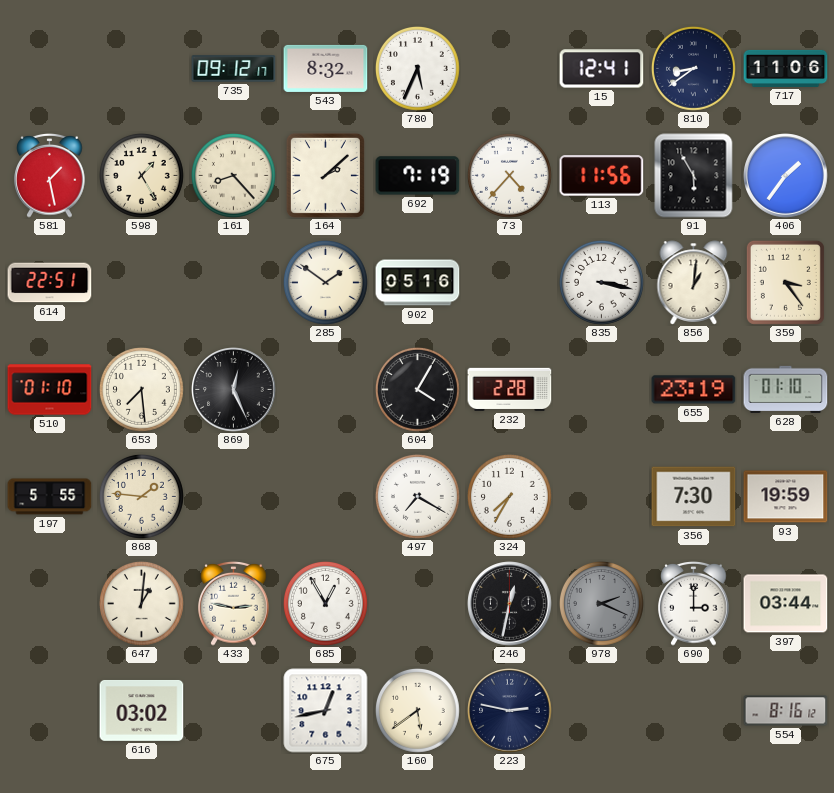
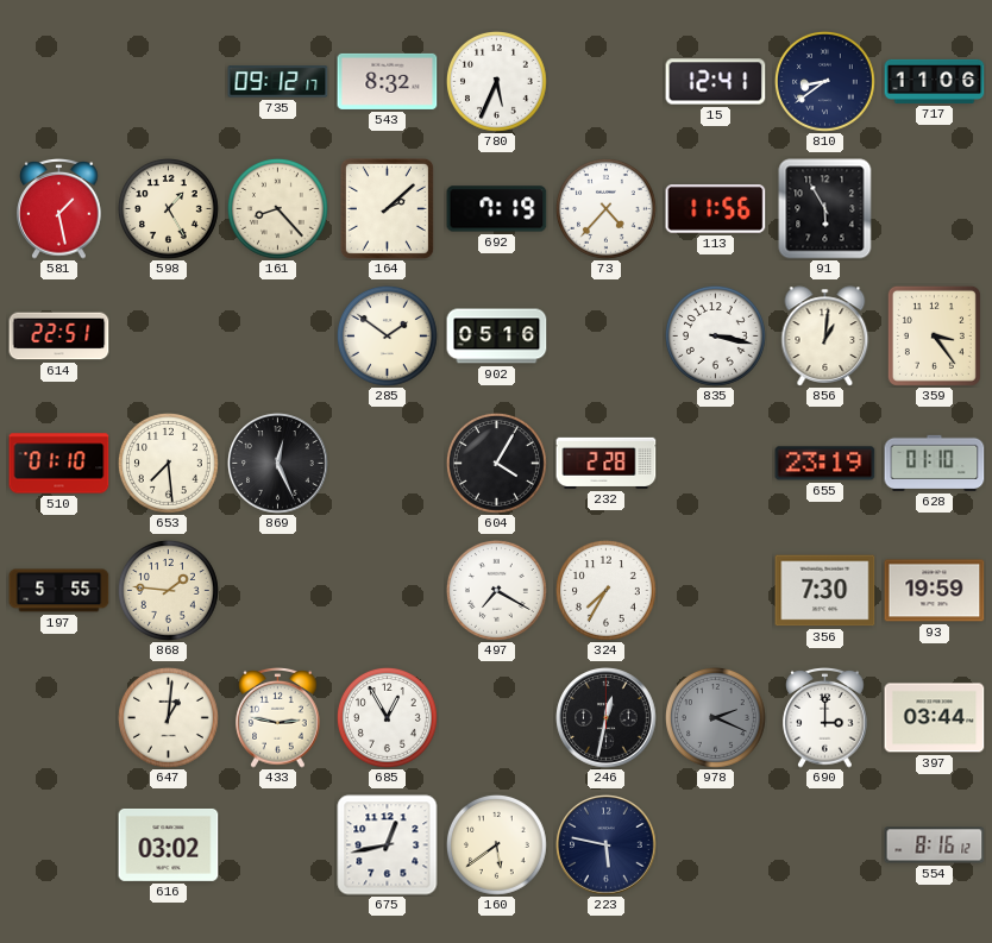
406: 1:36 -> none (786, 176)
223: 2:47 -> 5:47 (607, 845)
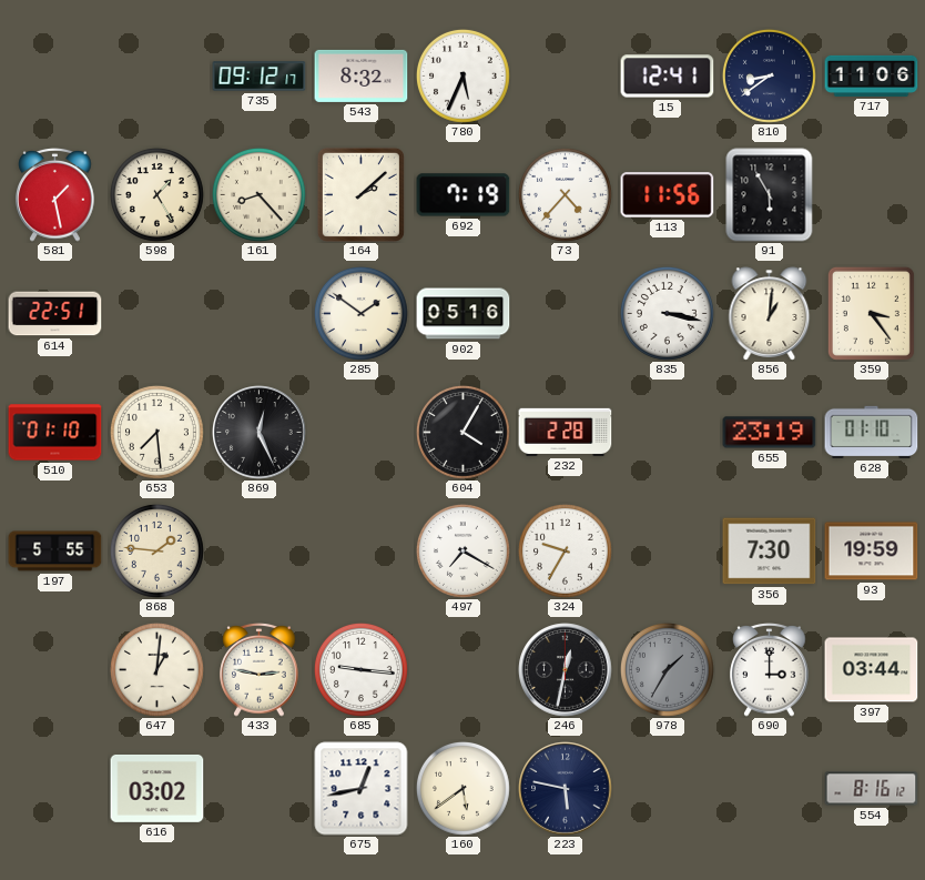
324: 7:35 -> 9:35 (565, 550)
685: 12:55 -> 9:16 (360, 669)
978: 2:19 -> 1:35 (667, 669)
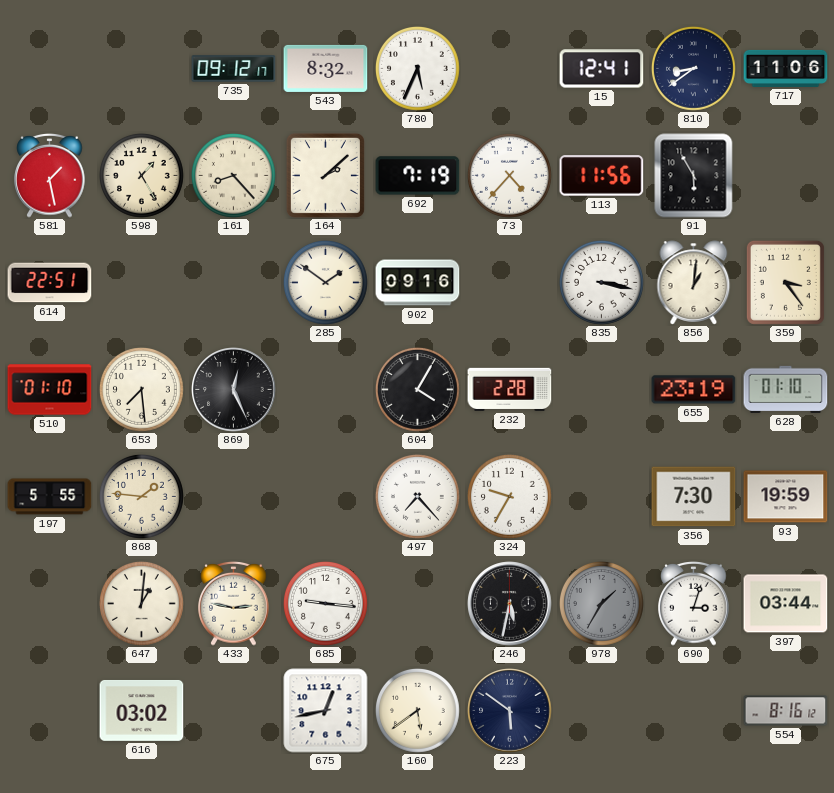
902: 05:16 -> 09:16 (418, 283)
497: 7:20 -> 7:23 (417, 496)
246: 12:32 -> 5:32 (510, 604)
690: 3:00 -> 3:03 (694, 604)
223: 5:47 -> 5:51 (510, 711)
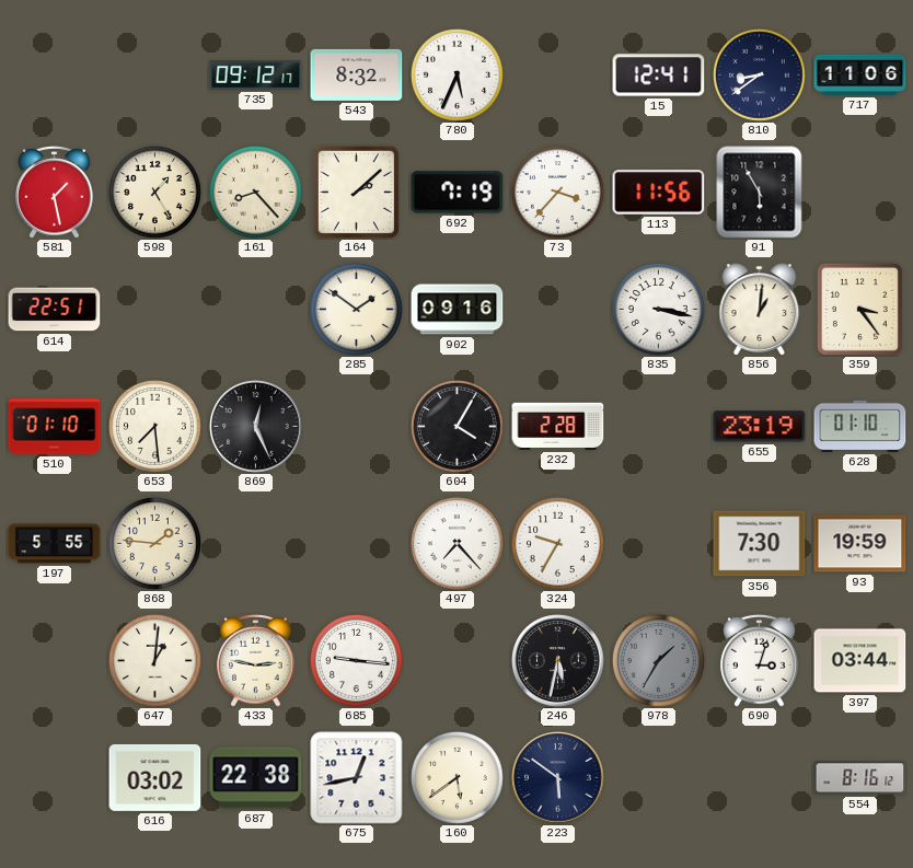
73: 4:37 -> 3:37 (557, 192)
687: none -> 22:38 (256, 778)
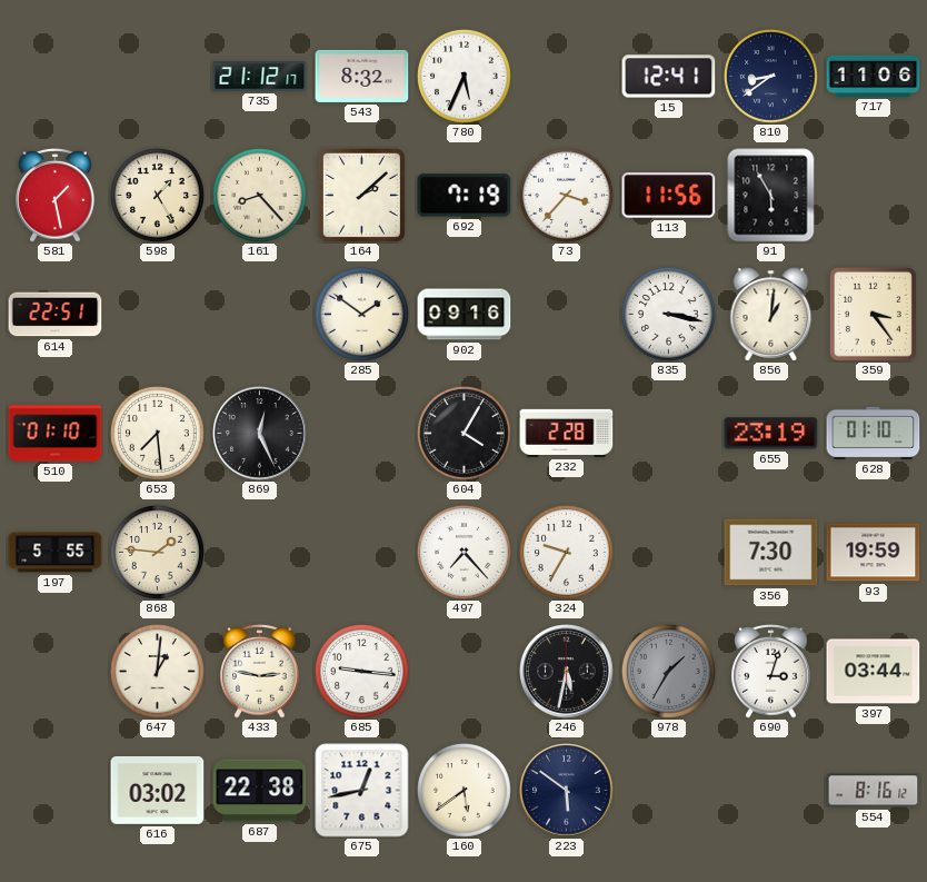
735: 09:12 -> 21:12 (260, 77)
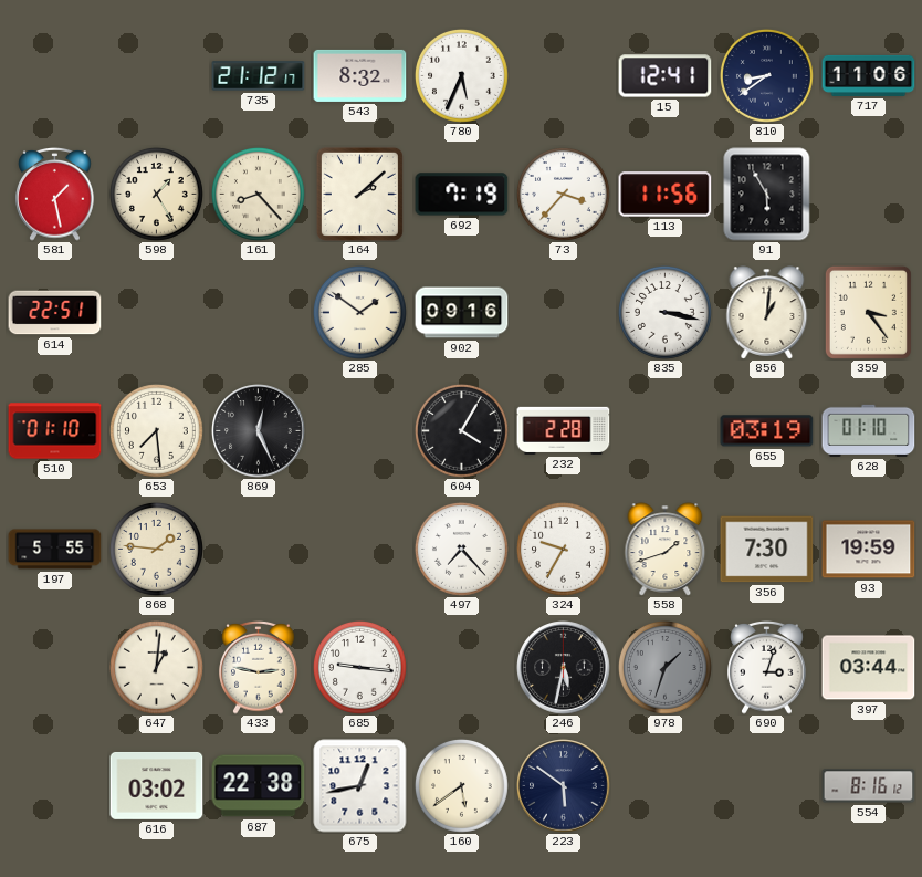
655: 23:19 -> 03:19 (767, 431)
558: none -> 1:42 (666, 550)
978: 1:35 -> 1:33 (664, 667)
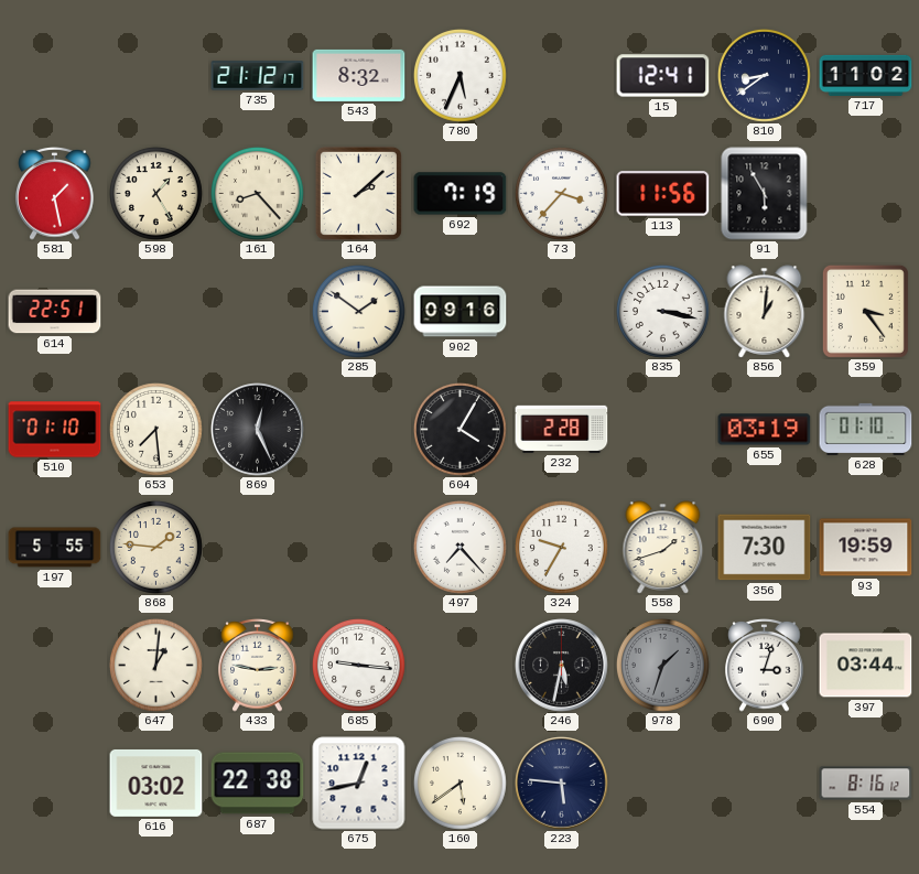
717: 11:06 -> 11:02 (866, 75)
223: 5:51 -> 5:46 (562, 784)
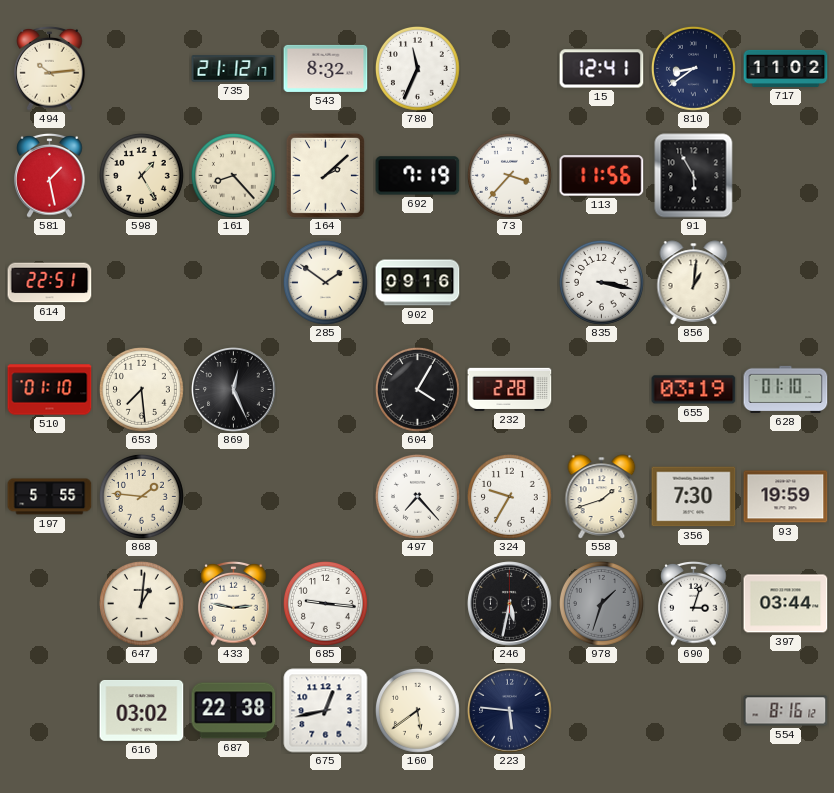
494: none -> 10:14 (50, 69)
780: 5:34 -> 11:34 (417, 68)
359: 3:24 -> none (865, 311)
